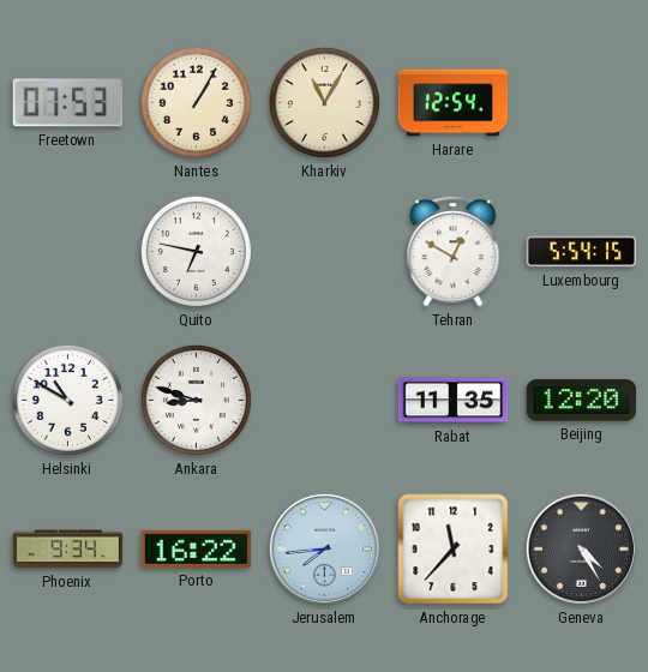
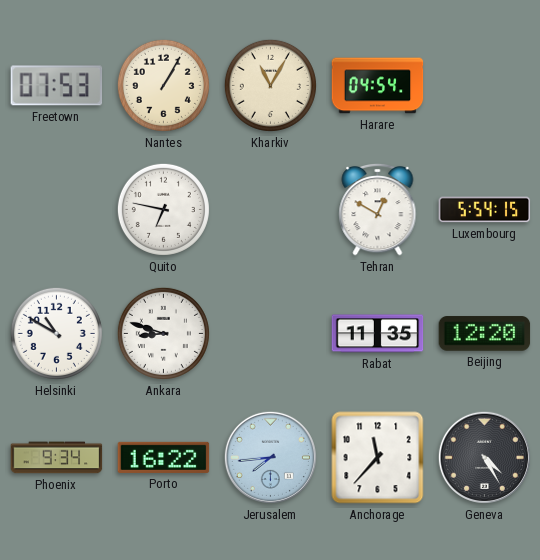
Harare: 12:54 -> 04:54 (378, 86)
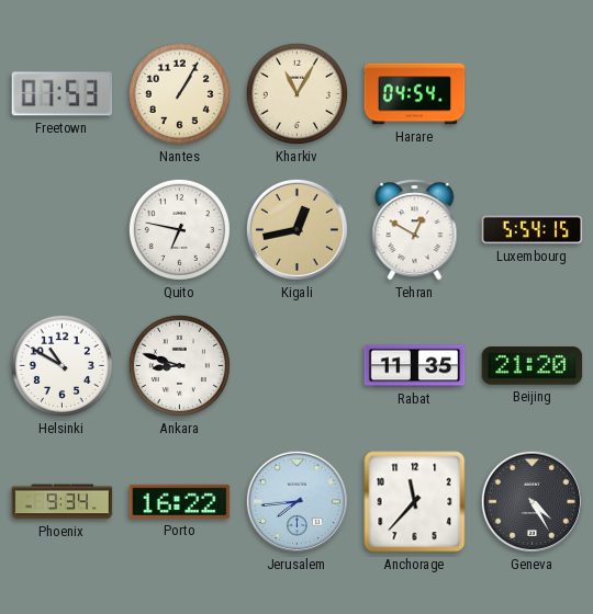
Kigali: none -> 12:43 (296, 229)
Beijing: 12:20 -> 21:20 (533, 366)
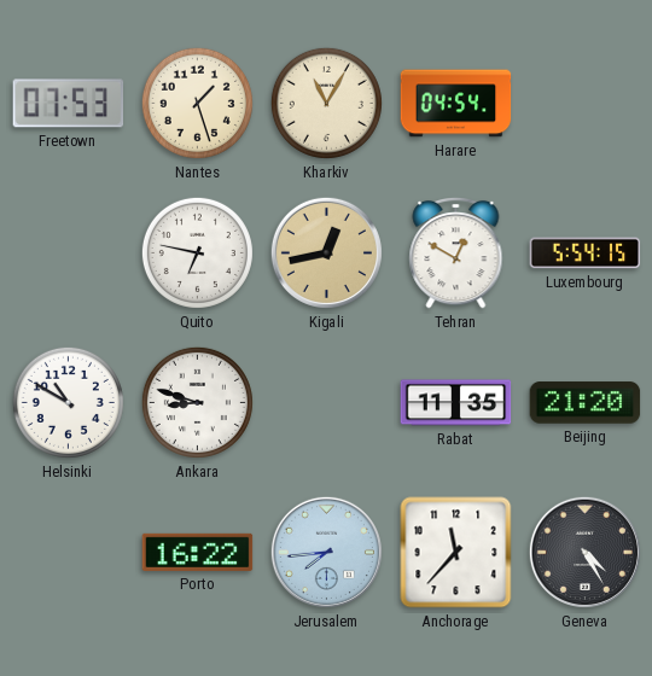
Nantes: 1:05 -> 1:27 (197, 103)
Phoenix: 9:34 -> none (63, 502)
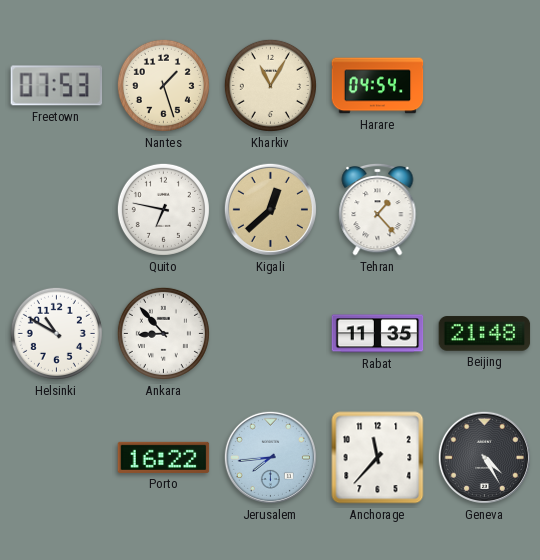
Kigali: 12:43 -> 12:38 (270, 209)
Tehran: 12:50 -> 1:23 (378, 209)
Luxembourg: 5:54 -> none (586, 253)
Ankara: 8:48 -> 8:53 (163, 333)
Beijing: 21:20 -> 21:48 (485, 334)
